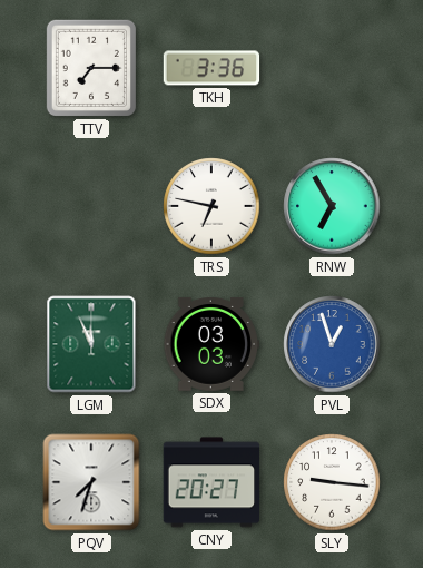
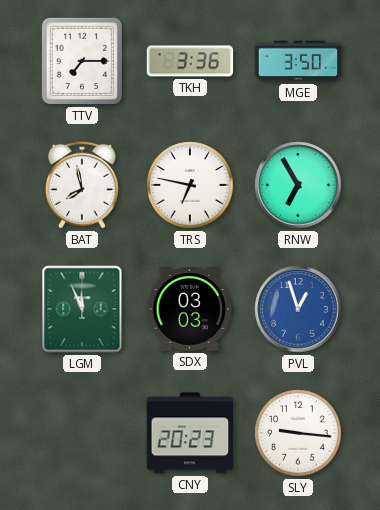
MGE: none -> 3:50 (298, 61)
BAT: none -> 7:58 (82, 185)
PQV: 7:33 -> none (91, 482)
CNY: 20:27 -> 20:23 (190, 433)
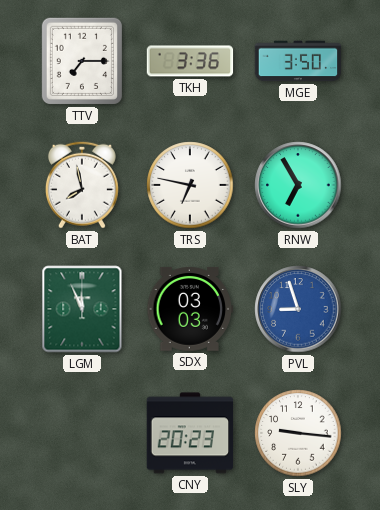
PVL: 12:57 -> 8:57 (298, 309)
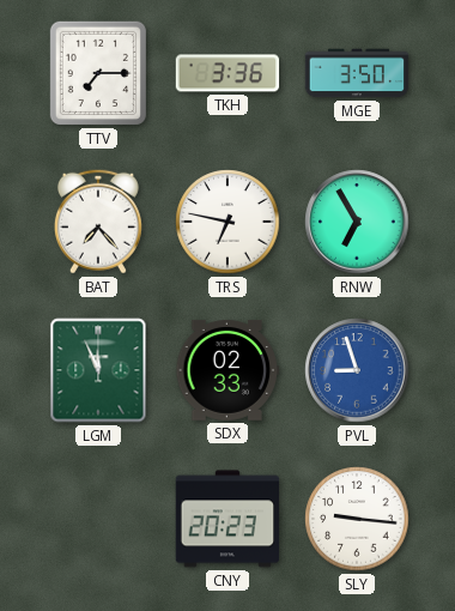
BAT: 7:58 -> 7:23 (98, 222)
SDX: 03:03 -> 02:33 (227, 371)
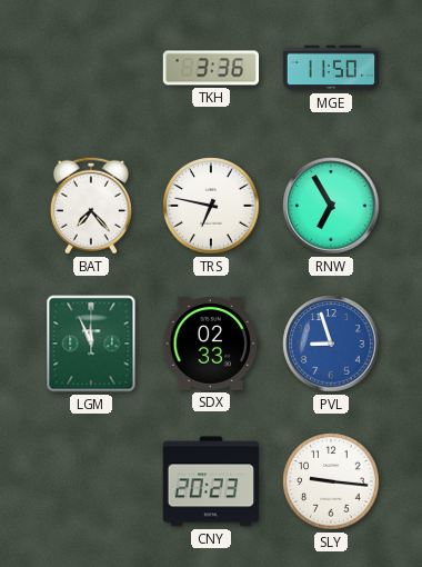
TTV: 7:15 -> none (98, 73)
MGE: 3:50 -> 11:50 (331, 68)
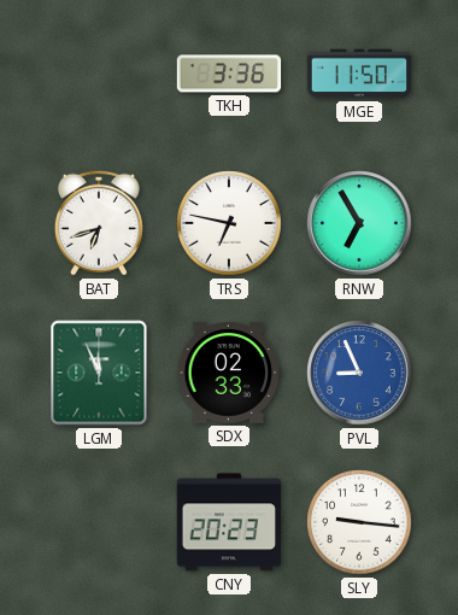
BAT: 7:23 -> 6:42 (99, 223)
PVL: 8:57 -> 8:56 (359, 373)
